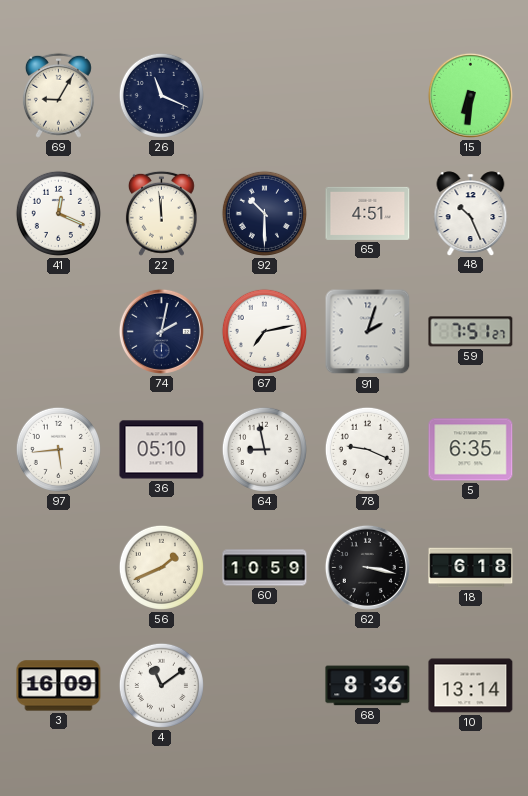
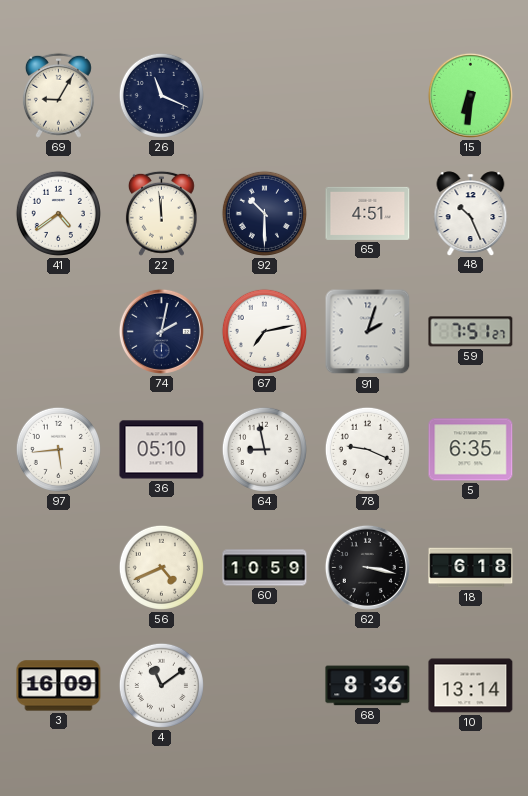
41: 12:19 -> 4:39 (58, 213)
56: 1:41 -> 4:41 (161, 567)
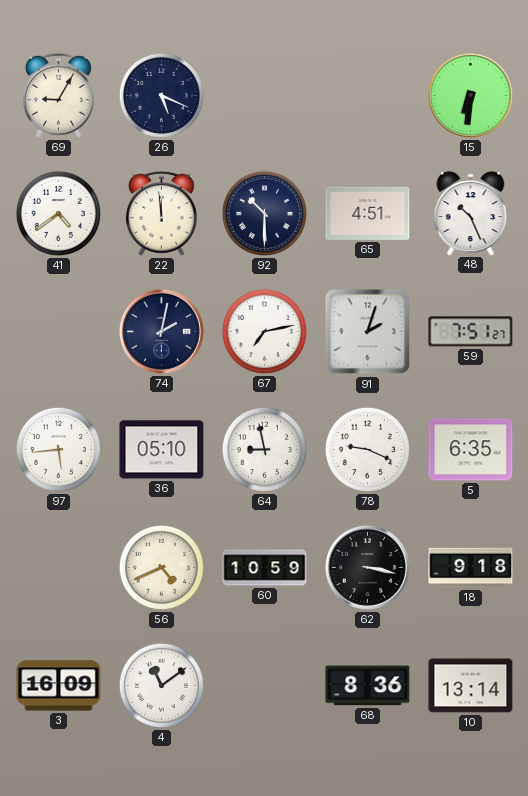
26: 11:19 -> 5:19 (161, 95)
18: 6:18 -> 9:18 (471, 568)
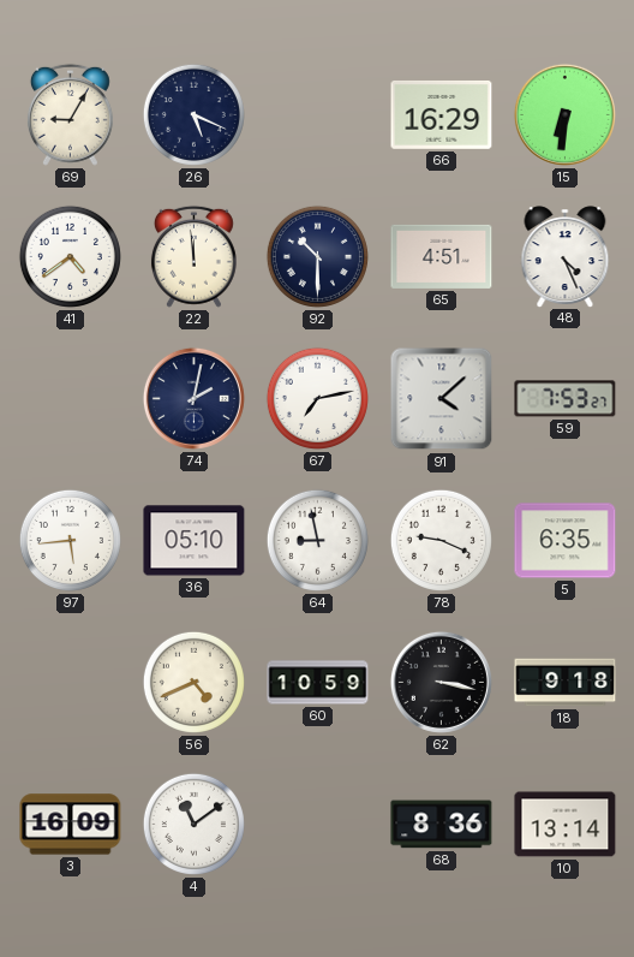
66: none -> 16:29 (442, 114)
48: 10:26 -> 4:26 (566, 256)
91: 2:03 -> 4:08 (442, 399)
59: 7:51 -> 7:53 (566, 399)
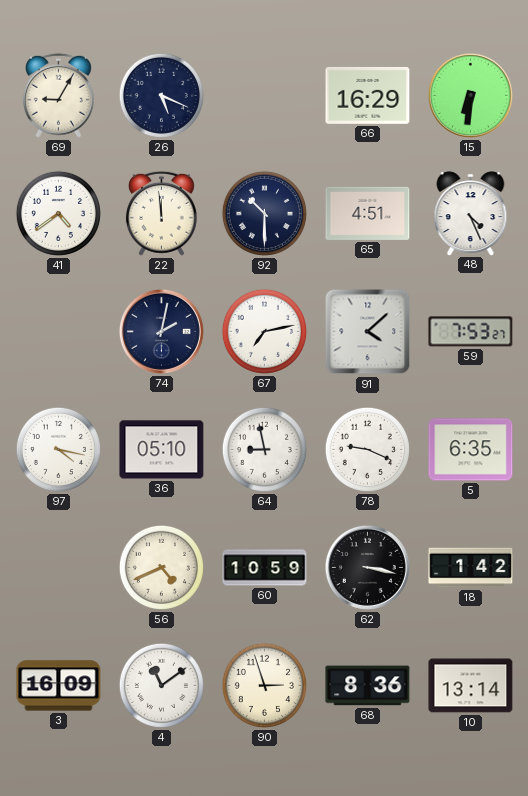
97: 5:44 -> 4:17 (58, 449)
18: 9:18 -> 1:42 (471, 568)
90: none -> 2:57 (264, 685)
